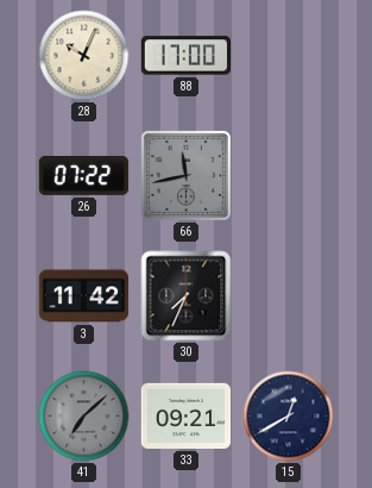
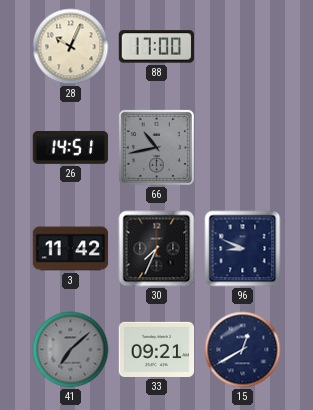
26: 07:22 -> 14:51 (71, 147)
66: 11:43 -> 10:43 (156, 147)
96: none -> 8:49 (243, 249)
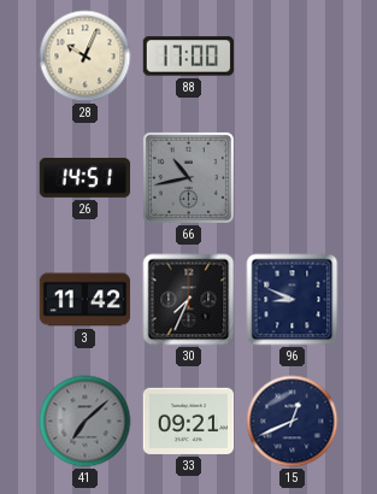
15: 12:40 -> 12:41 (293, 422)
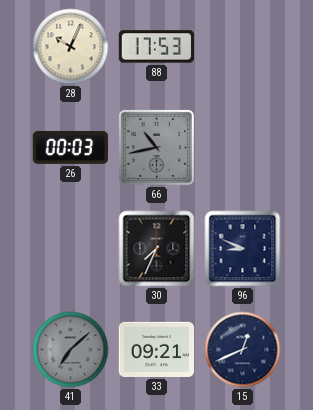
88: 17:00 -> 17:53 (157, 47)
26: 14:51 -> 00:03 (71, 147)
3: 11:42 -> none (86, 300)
